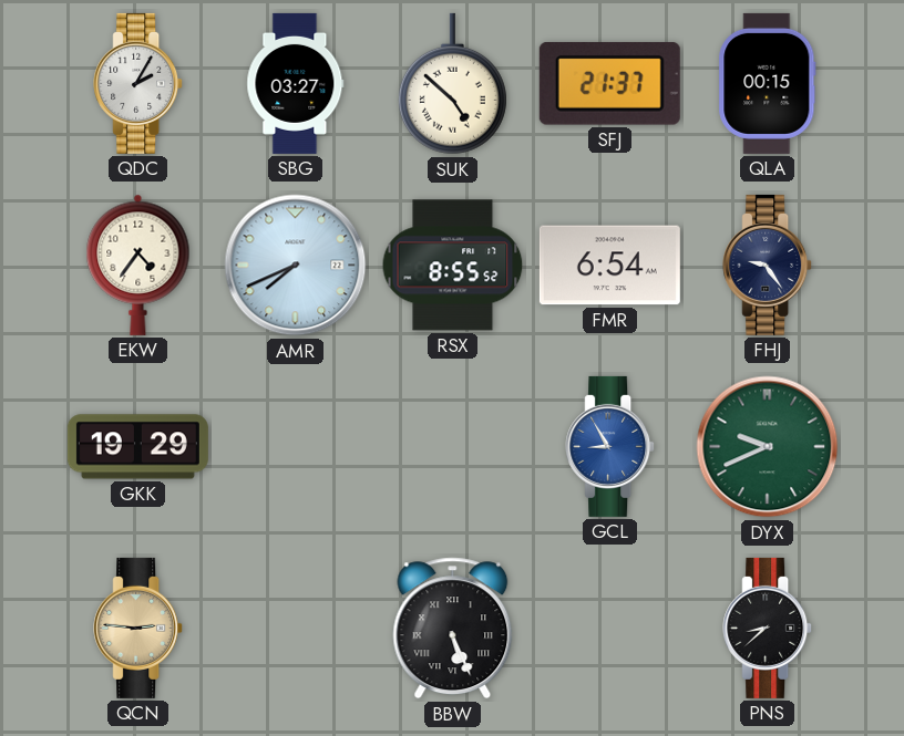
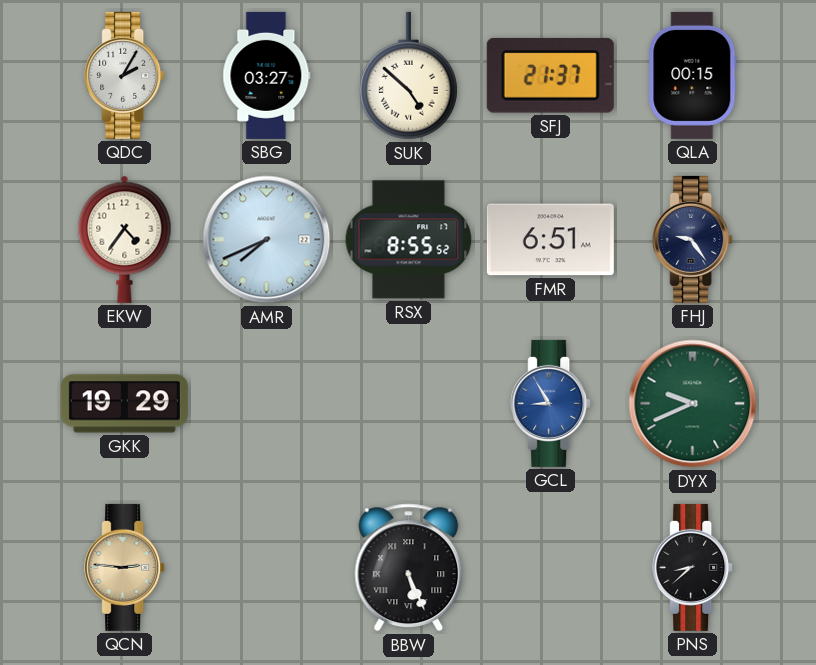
FMR: 6:54 -> 6:51 (550, 240)
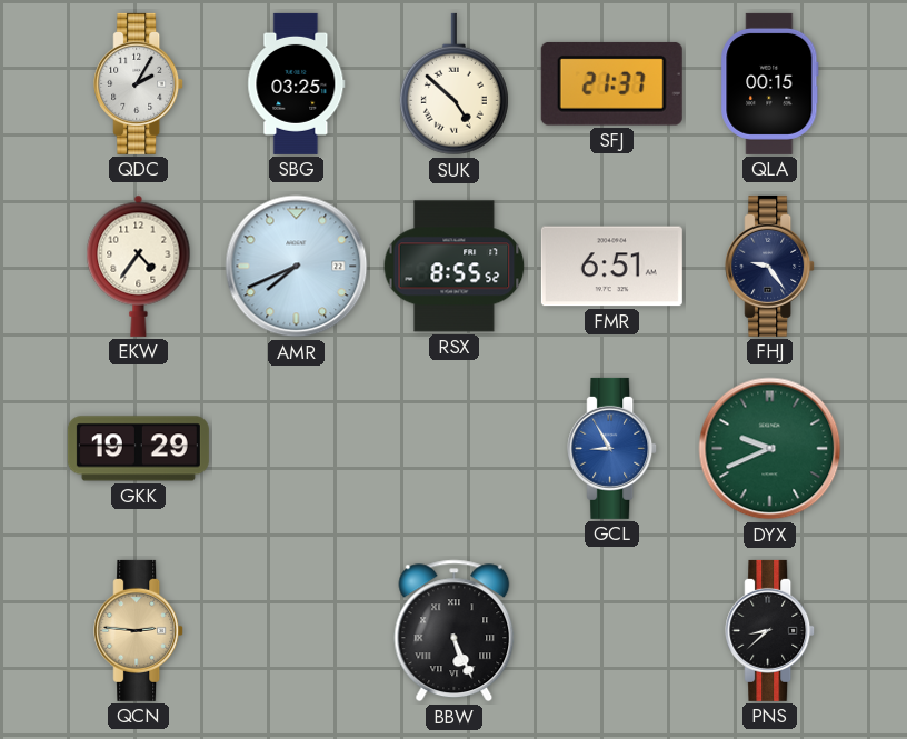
SBG: 03:27 -> 03:25 (297, 83)
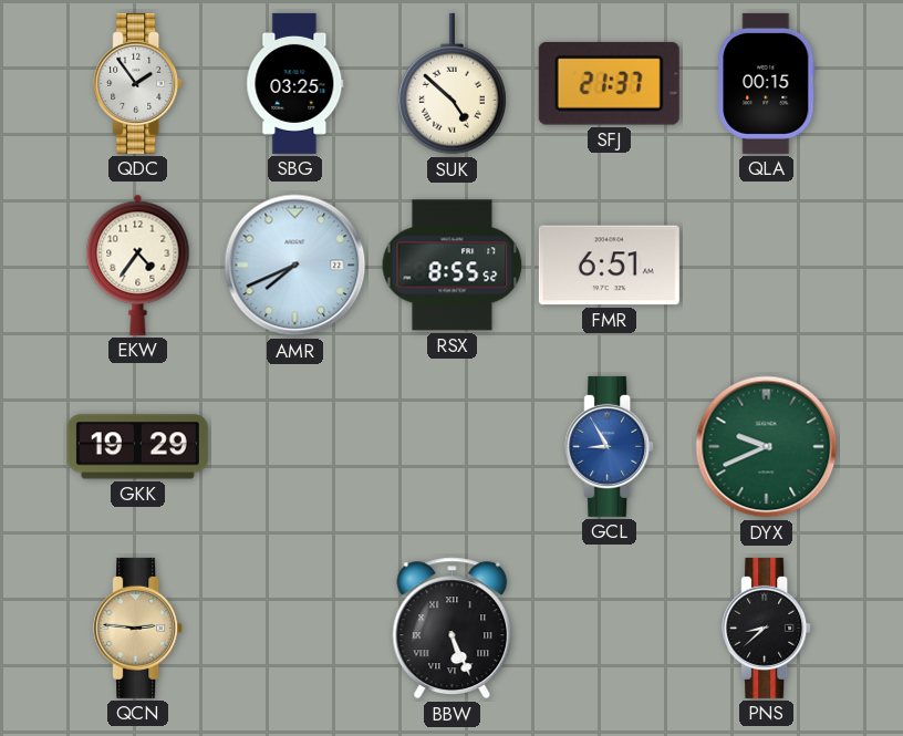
QDC: 2:05 -> 1:54 (138, 83)
FHJ: 9:24 -> none (770, 266)
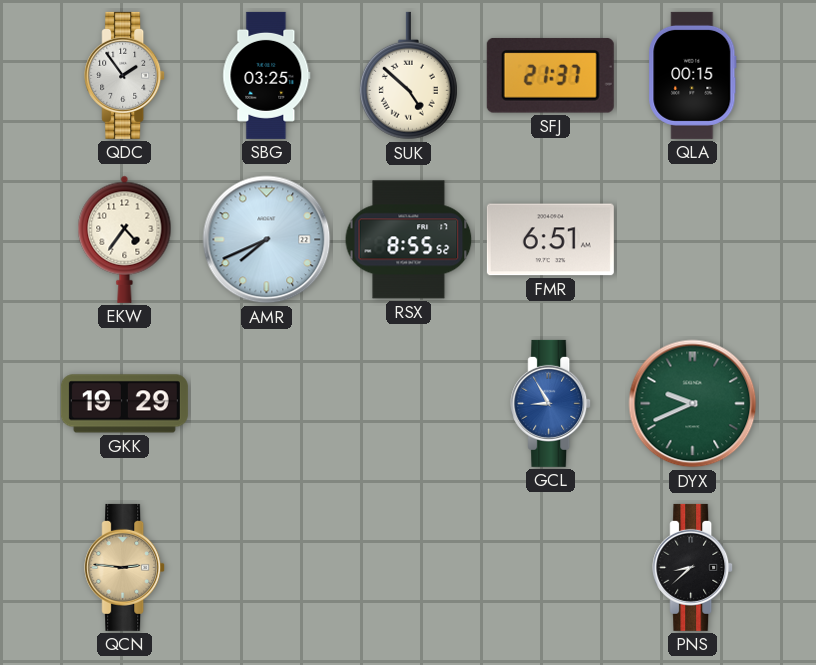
BBW: 5:26 -> none (453, 629)
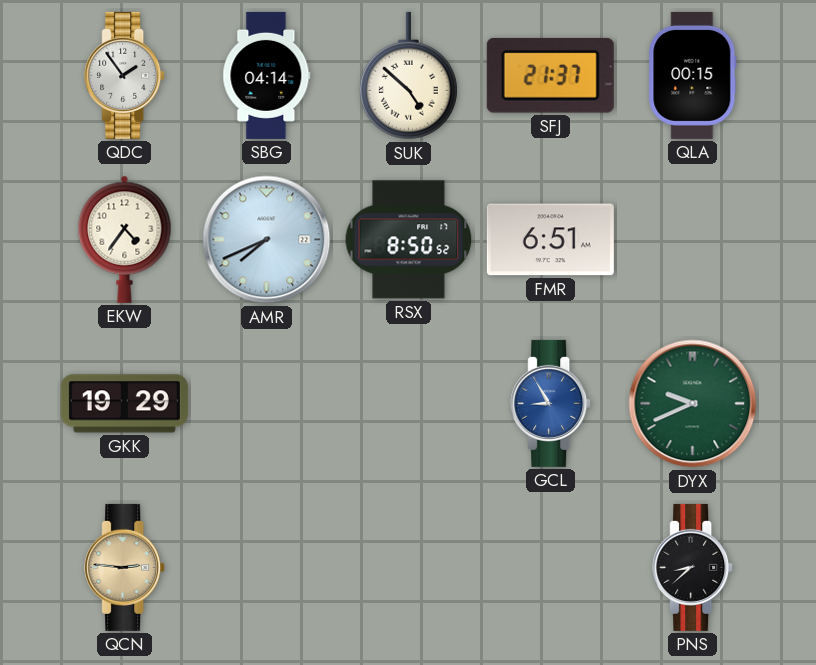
SBG: 03:25 -> 04:14 (267, 75)
RSX: 8:55 -> 8:50 (409, 240)
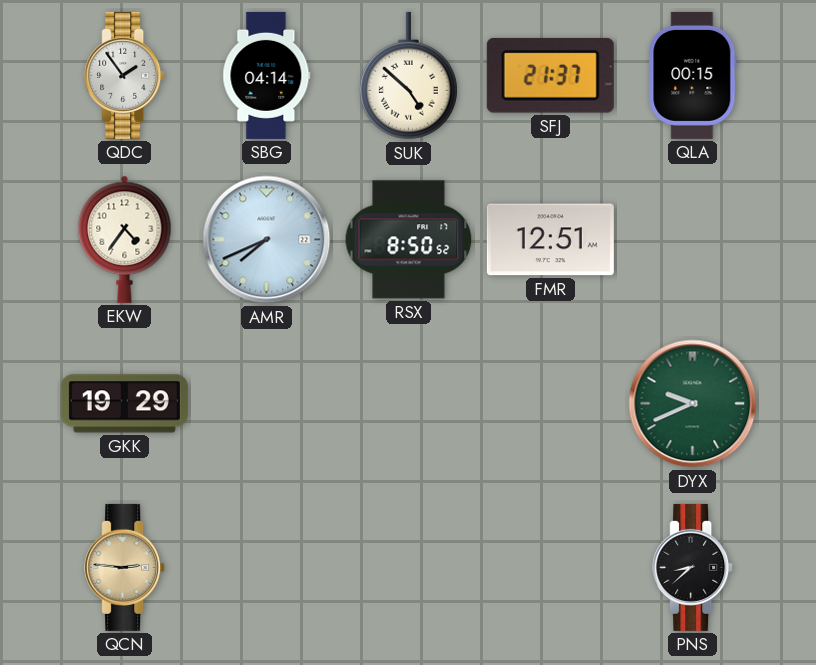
FMR: 6:51 -> 12:51 (550, 240)
GCL: 8:55 -> none (551, 403)
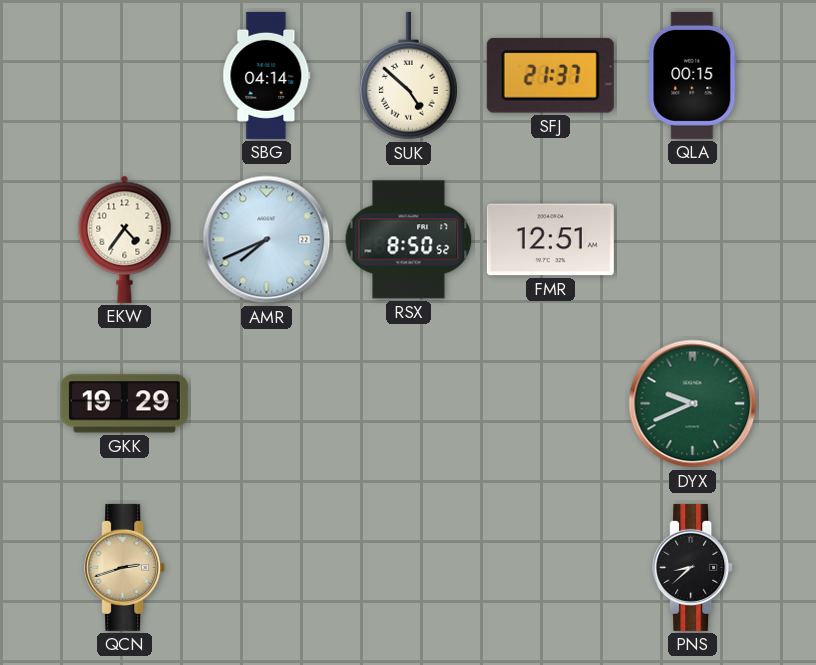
QDC: 1:54 -> none (125, 75)
QCN: 2:46 -> 2:42 (125, 567)
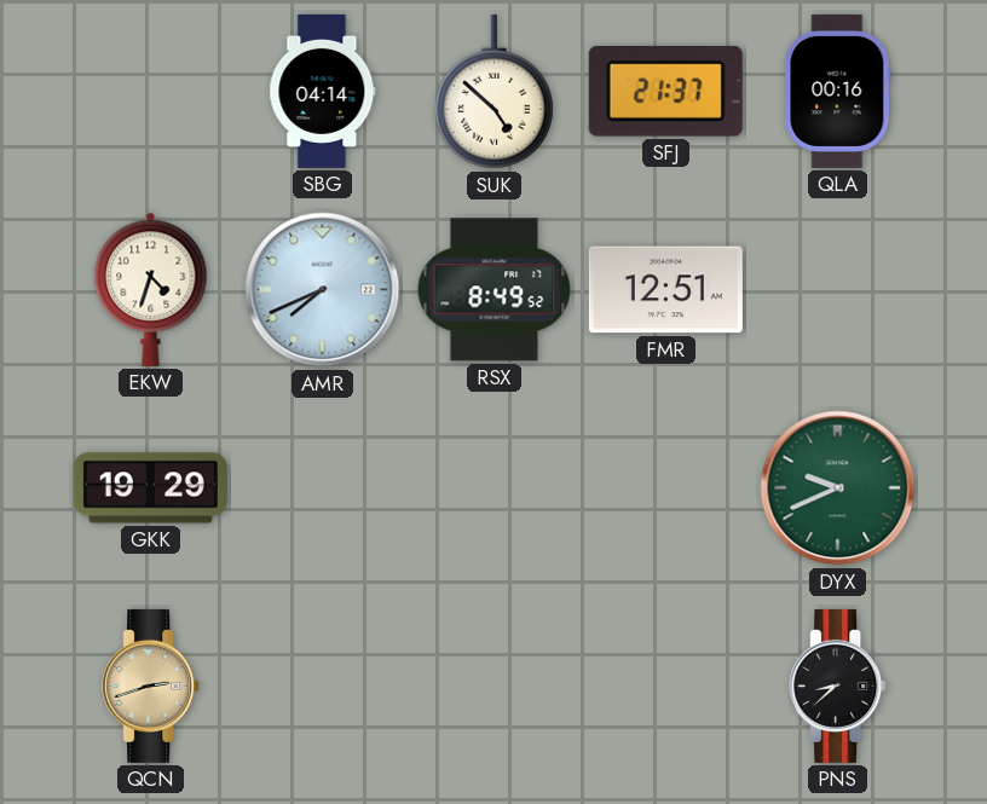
QLA: 00:15 -> 00:16 (838, 91)
EKW: 4:36 -> 4:33 (151, 289)
RSX: 8:50 -> 8:49 (495, 290)
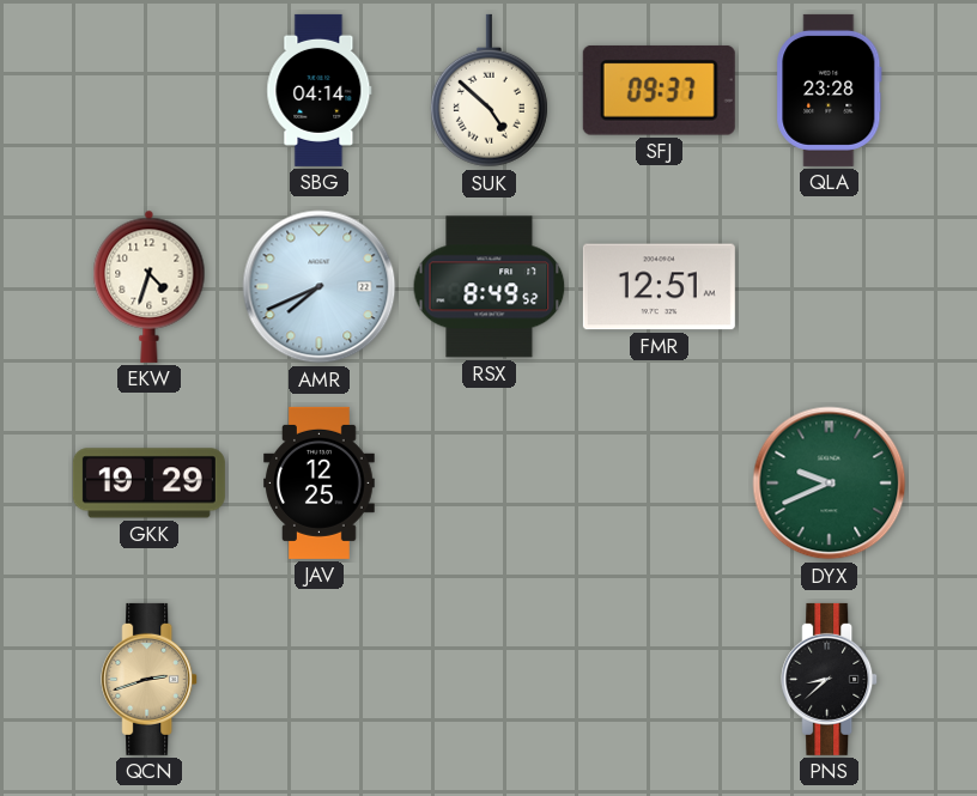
SFJ: 21:37 -> 09:37 (659, 90)
QLA: 00:16 -> 23:28 (830, 90)
JAV: none -> 12:25 (320, 482)
